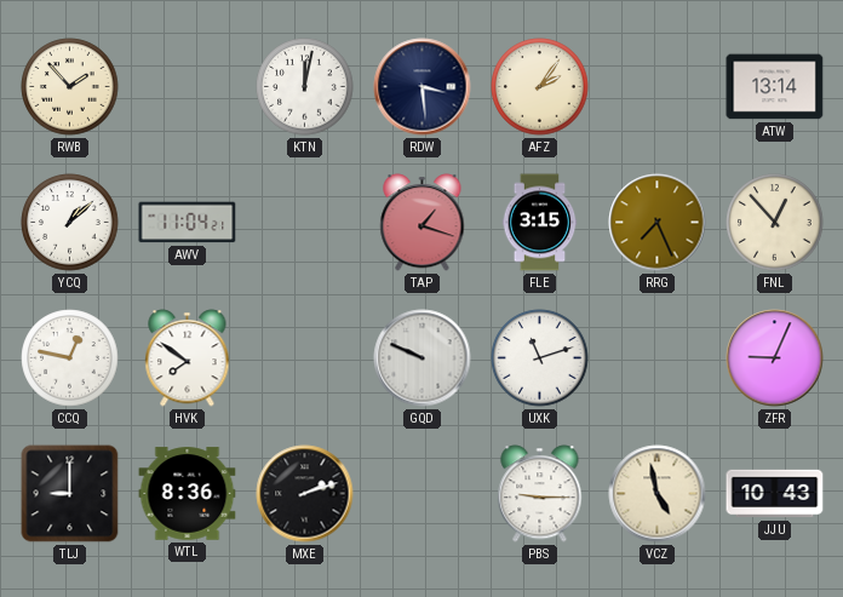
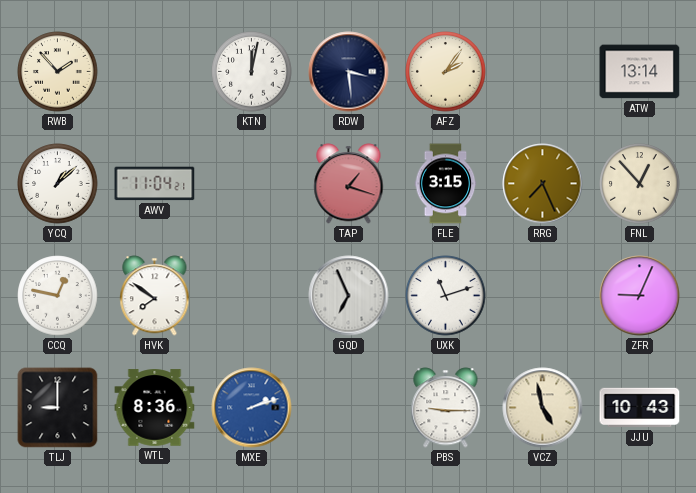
GQD: 9:49 -> 6:56 (349, 296)
MXE dial: black -> blue (252, 408)
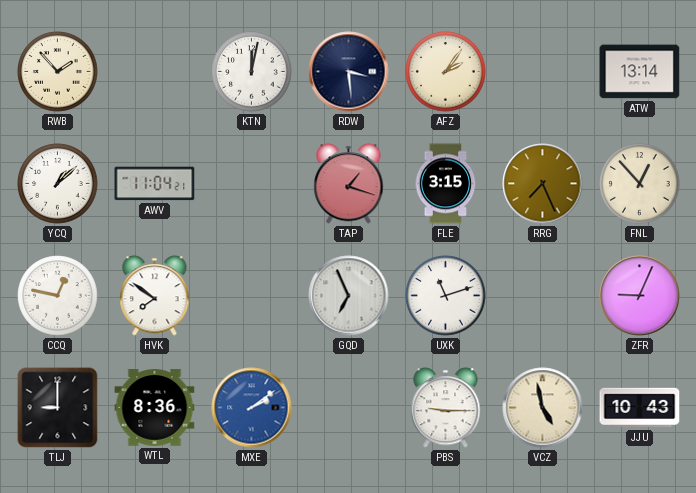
MXE: 2:12 -> 2:09 (252, 408)
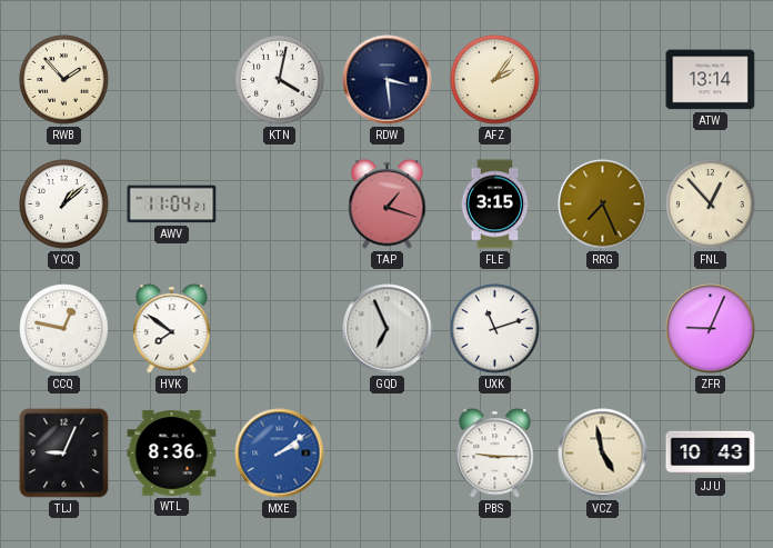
KTN: 12:02 -> 4:02 (280, 80)
TLJ: 9:00 -> 9:04 (64, 454)
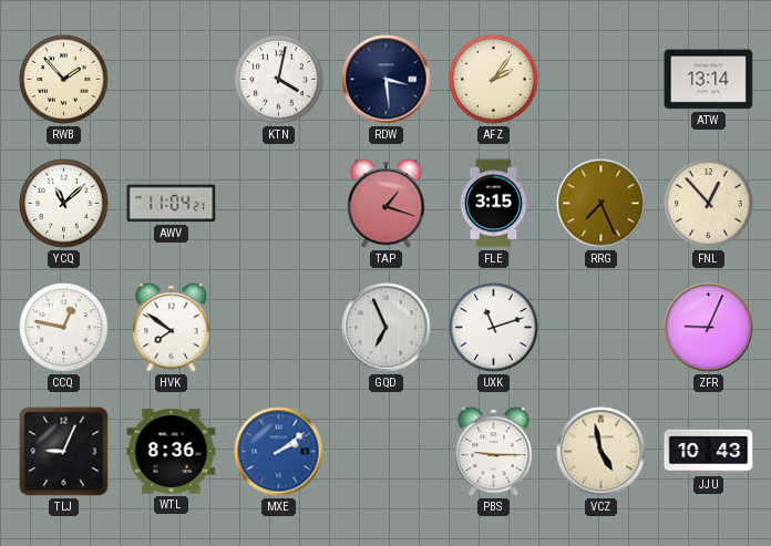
YCQ: 1:08 -> 11:08 (64, 204)
